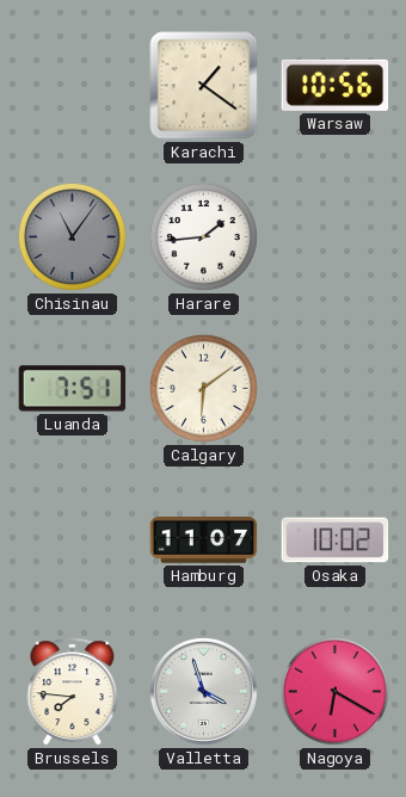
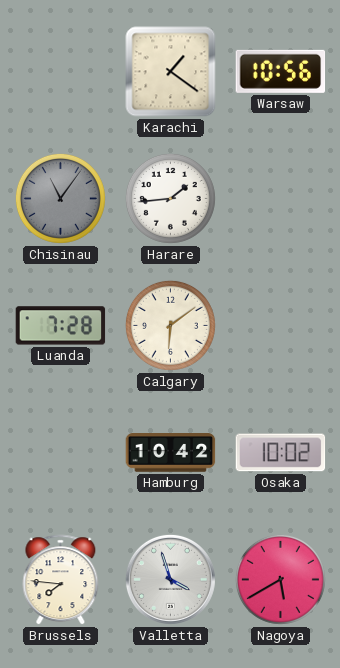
Luanda: 7:51 -> 7:28 (61, 326)
Hamburg: 11:07 -> 10:42 (171, 453)
Nagoya: 6:20 -> 5:40 (280, 579)
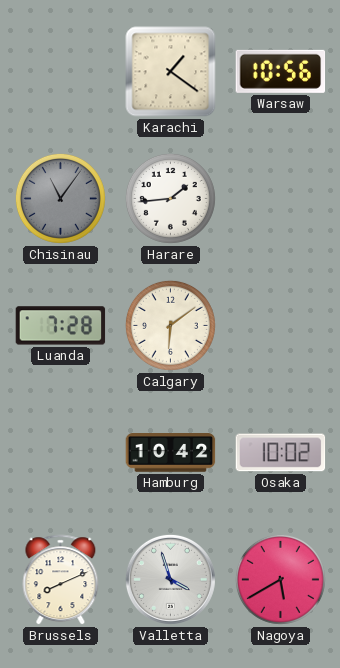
Brussels: 7:46 -> 8:11 (61, 580)
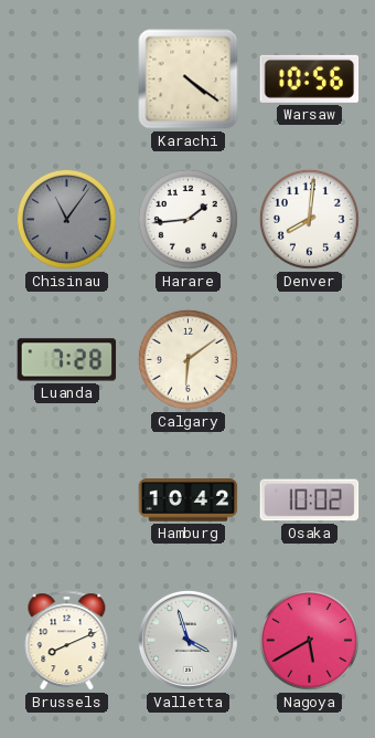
Karachi: 1:21 -> 4:21 (189, 80)
Denver: none -> 8:01 (309, 219)
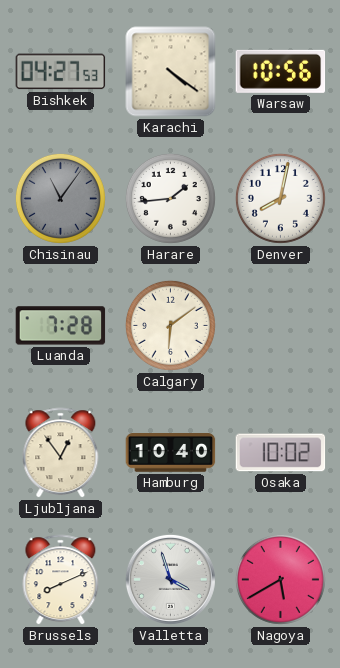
Bishkek: none -> 04:27 (61, 72)
Denver: 8:01 -> 8:02 (280, 198)
Ljubljana: none -> 12:54 (61, 453)
Hamburg: 10:42 -> 10:40 (171, 453)
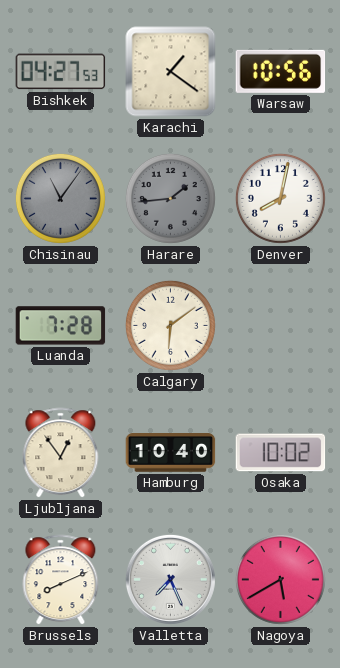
Karachi: 4:21 -> 1:21 (171, 72)
Harare dial: white -> grey (170, 198)
Valletta: 3:57 -> 7:26 (170, 579)
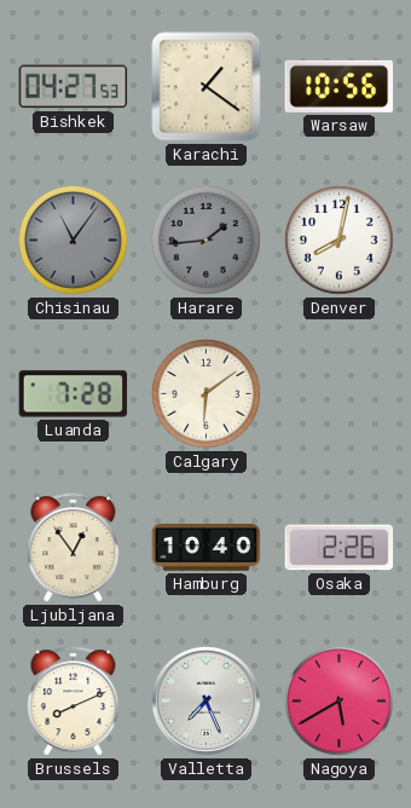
Osaka: 10:02 -> 2:26 (340, 548)
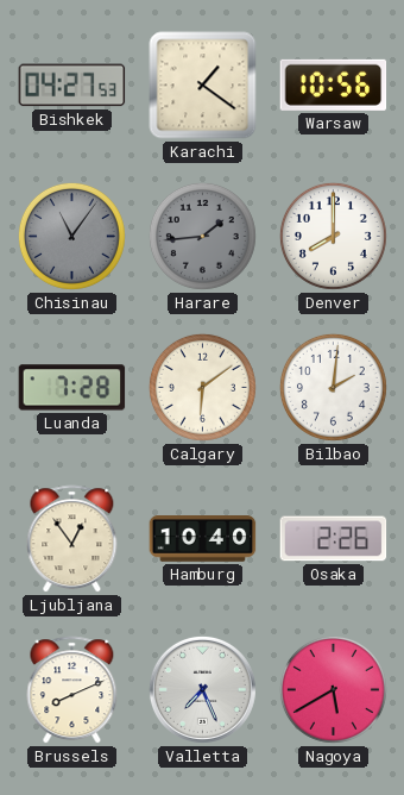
Denver: 8:02 -> 8:00 (333, 236)
Bilbao: none -> 2:01 (333, 387)
